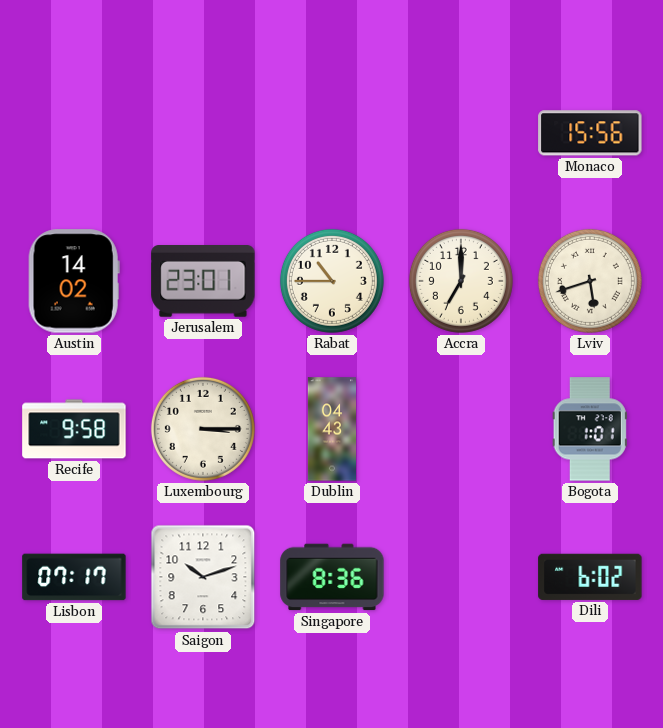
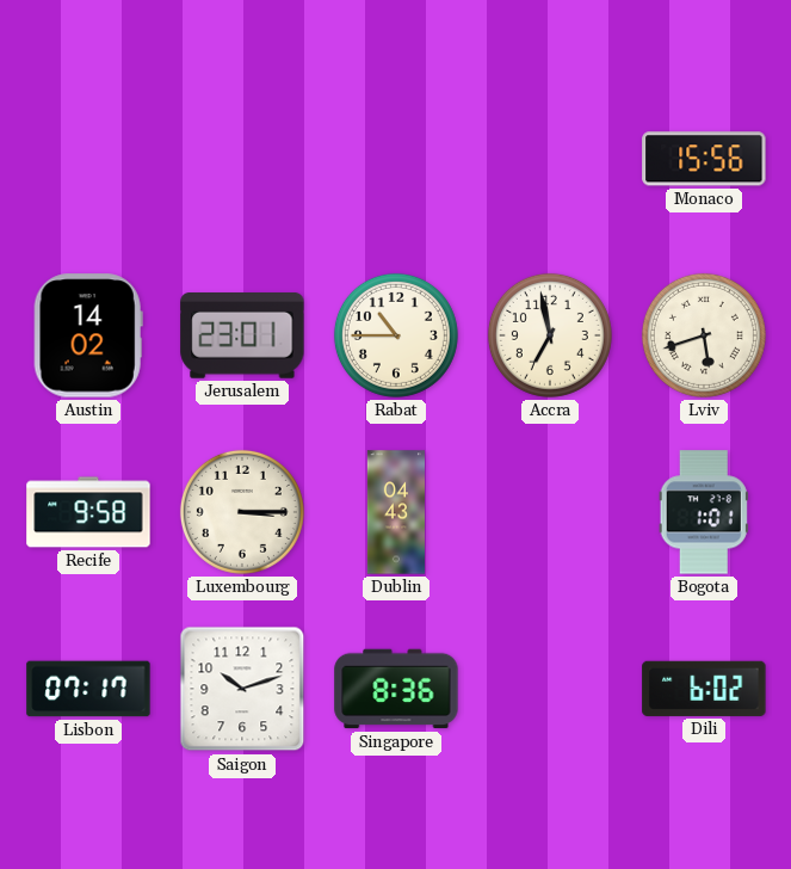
Accra: 7:00 -> 6:58 (550, 335)
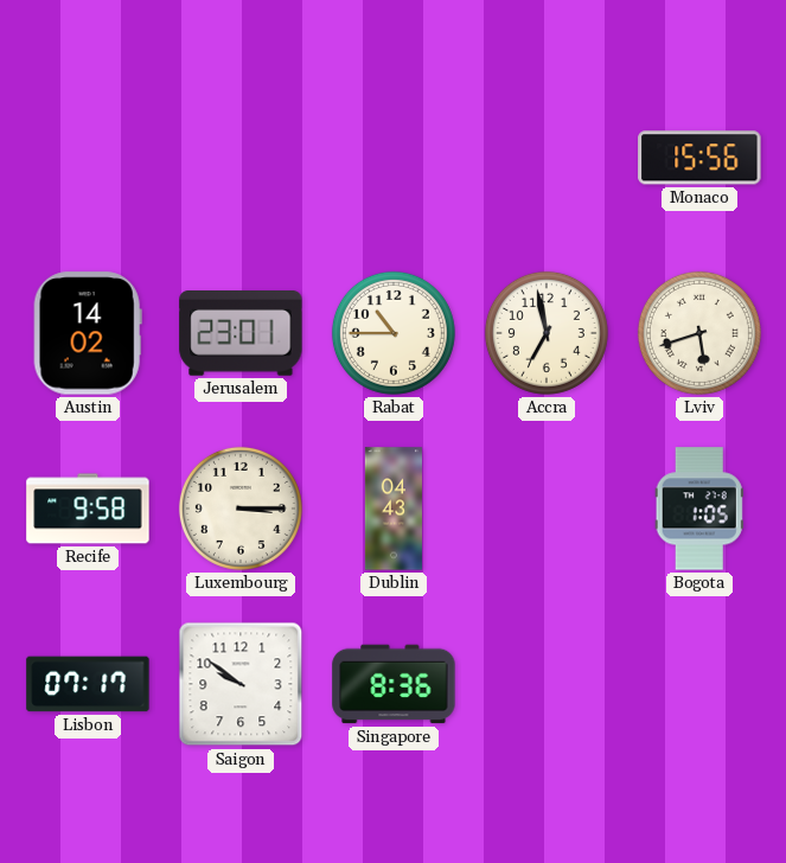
Bogota: 1:01 -> 1:05 (699, 509)
Saigon: 10:12 -> 9:51 (241, 684)
Dili: 6:02 -> none (704, 689)
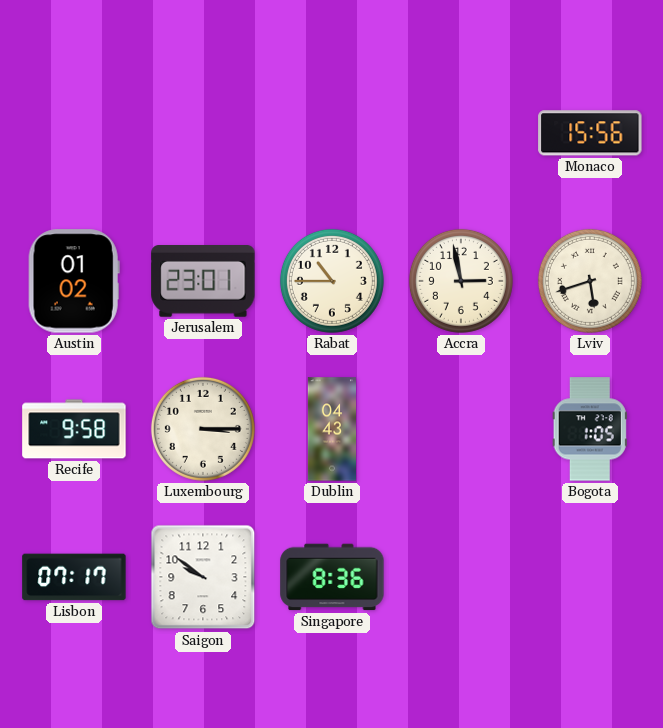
Austin: 14:02 -> 01:02 (74, 281)
Accra: 6:58 -> 2:58 (461, 281)
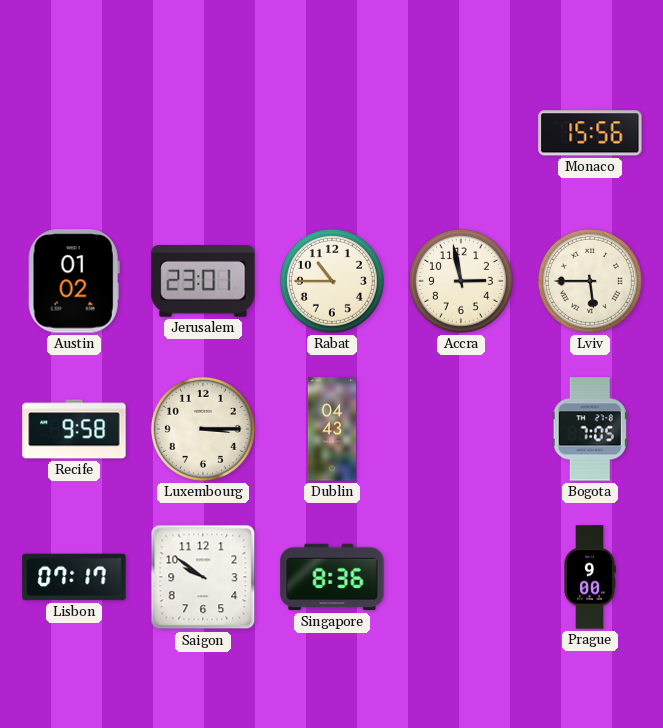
Lviv: 5:42 -> 5:45 (590, 281)
Bogota: 1:05 -> 7:05 (590, 429)
Prague: none -> 9:00 (590, 577)
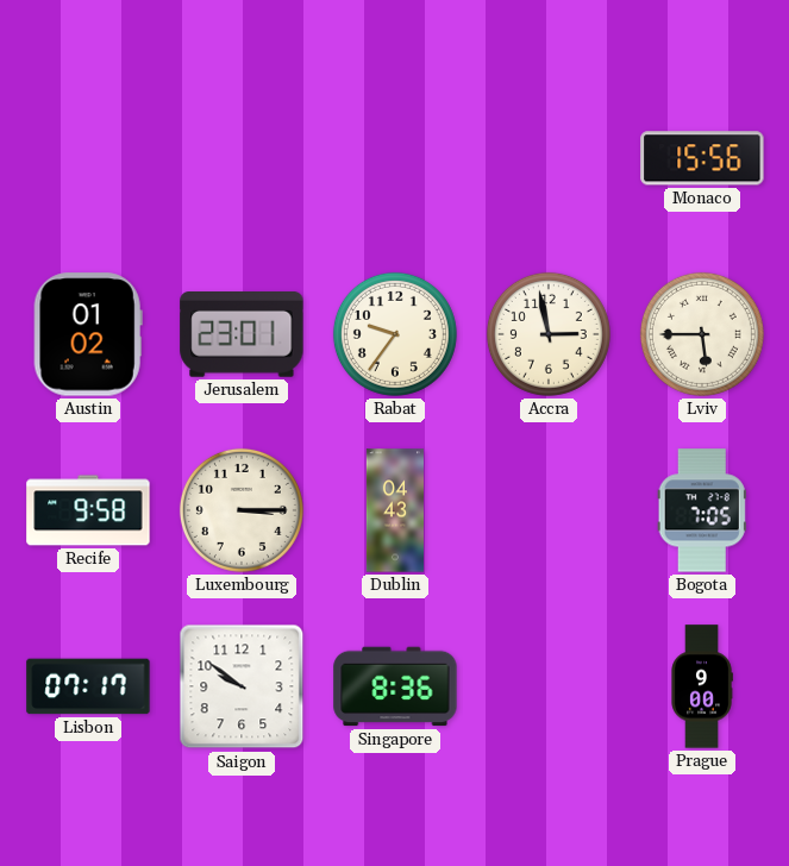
Rabat: 10:45 -> 9:36 (395, 334)
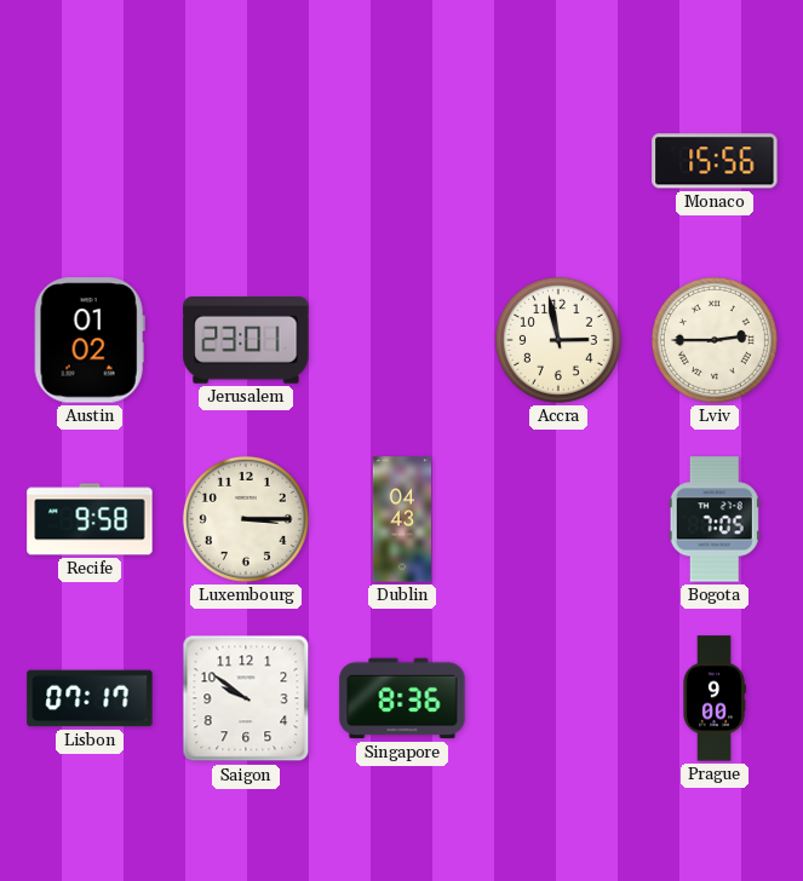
Rabat: 9:36 -> none (395, 334)
Lviv: 5:45 -> 2:45 (715, 340)
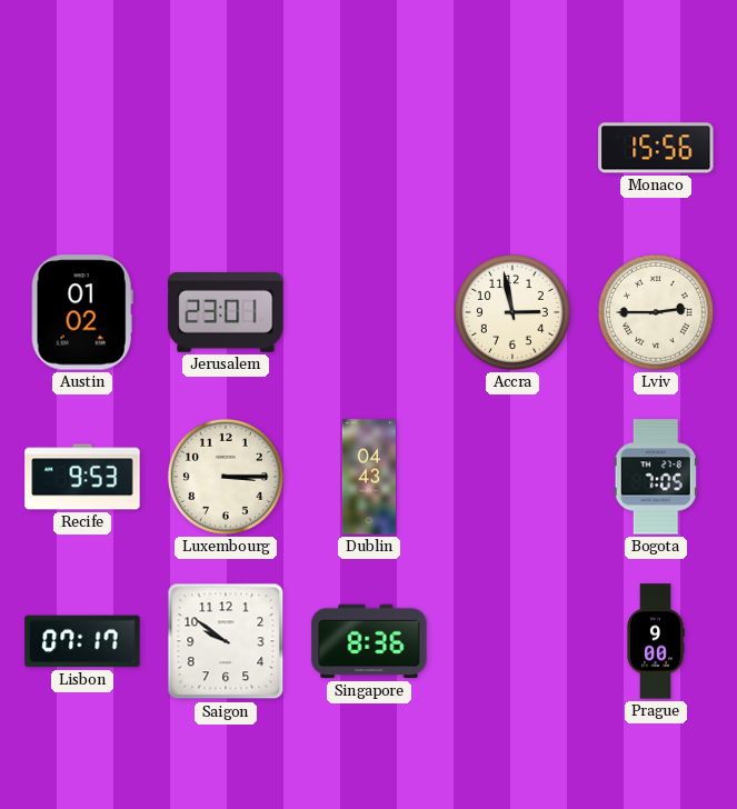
Recife: 9:58 -> 9:53 (82, 477)
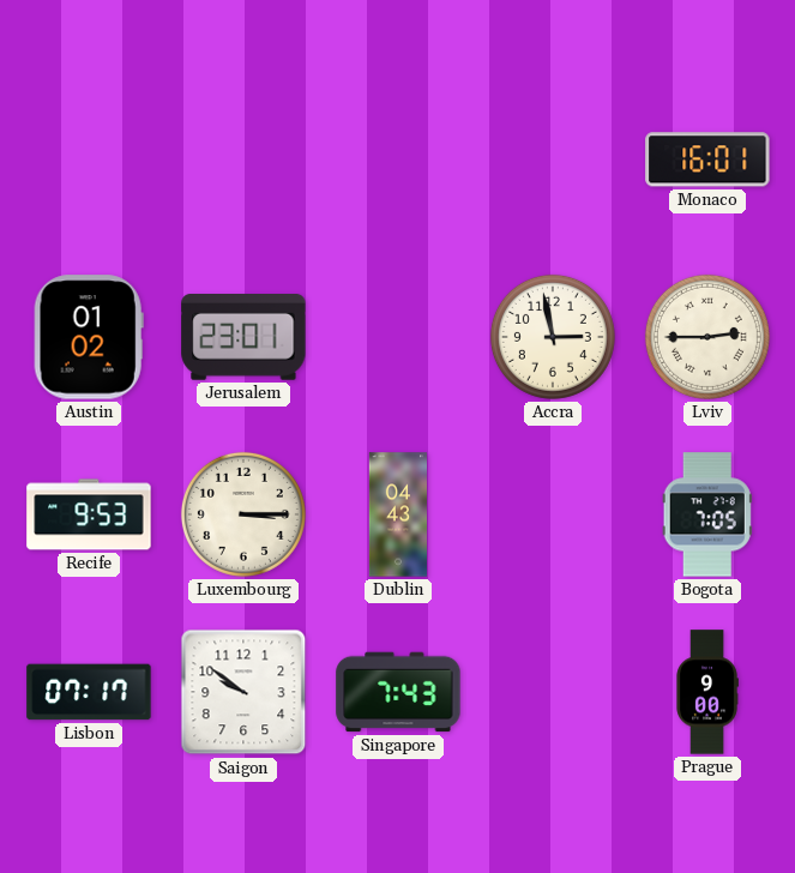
Monaco: 15:56 -> 16:01 (707, 159)
Singapore: 8:36 -> 7:43 (398, 692)
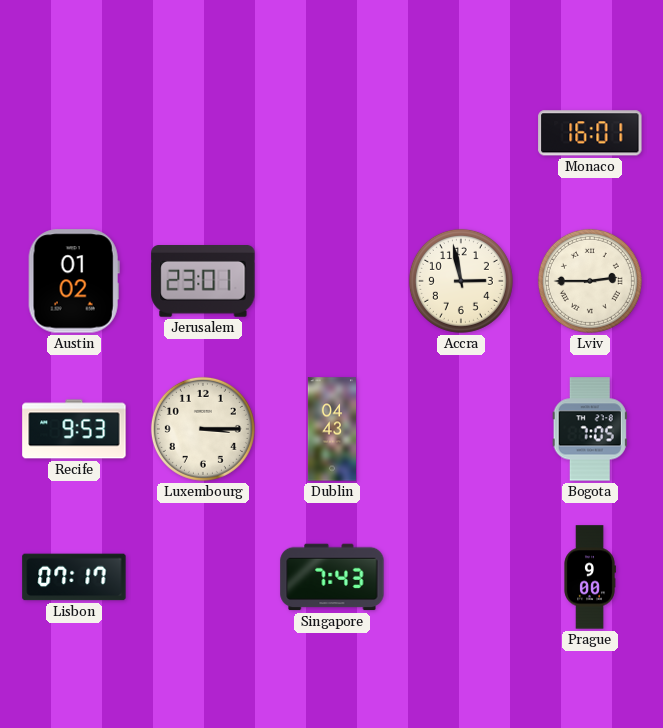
Saigon: 9:51 -> none (243, 692)
